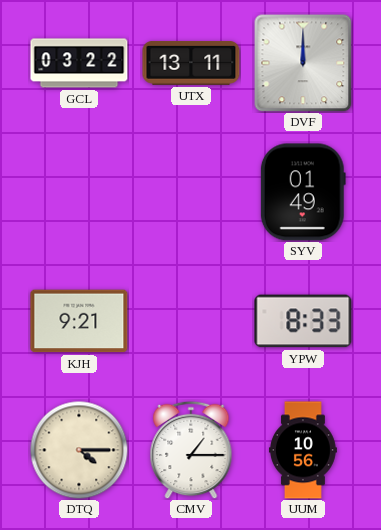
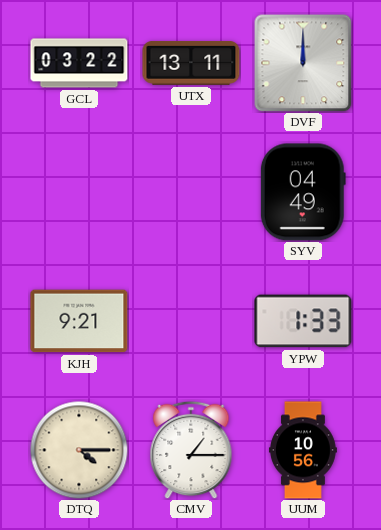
SYV: 01:49 -> 04:49 (303, 192)
YPW: 8:33 -> 1:33 (303, 321)
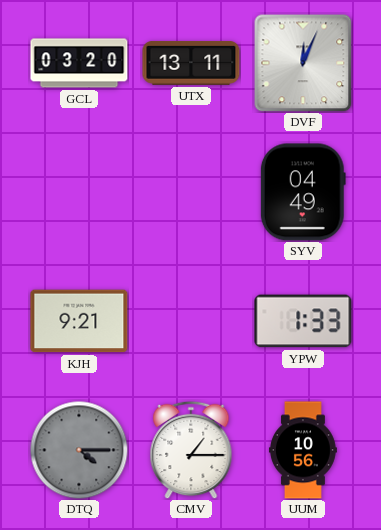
GCL: 03:22 -> 03:20 (79, 63)
DVF: 12:00 -> 12:04 (303, 63)
DTQ dial: cream -> grey (79, 450)
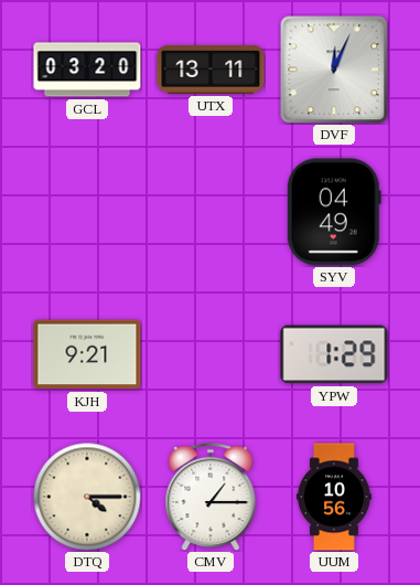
YPW: 1:33 -> 1:29 (334, 354)
DTQ dial: grey -> cream (87, 497)
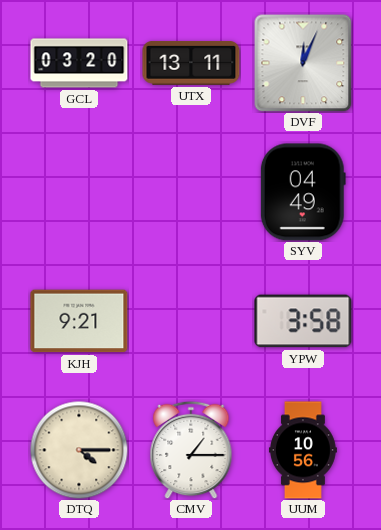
YPW: 1:29 -> 3:58 (303, 321)
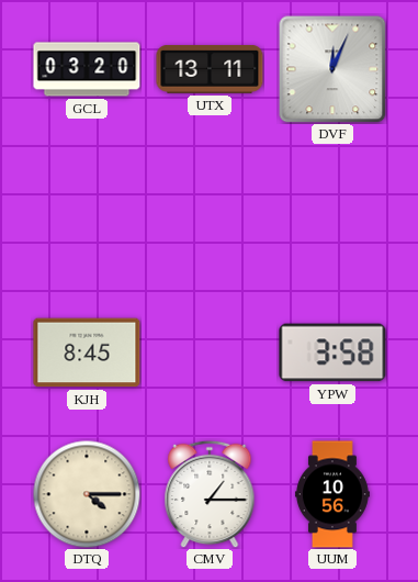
SYV: 04:49 -> none (303, 192)
KJH: 9:21 -> 8:45 (87, 352)
